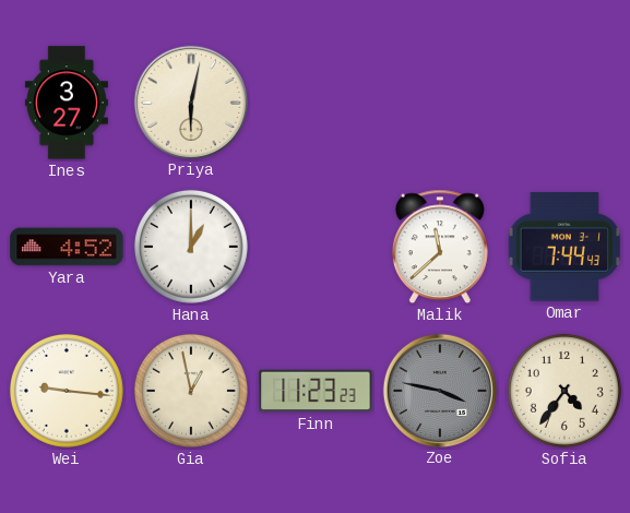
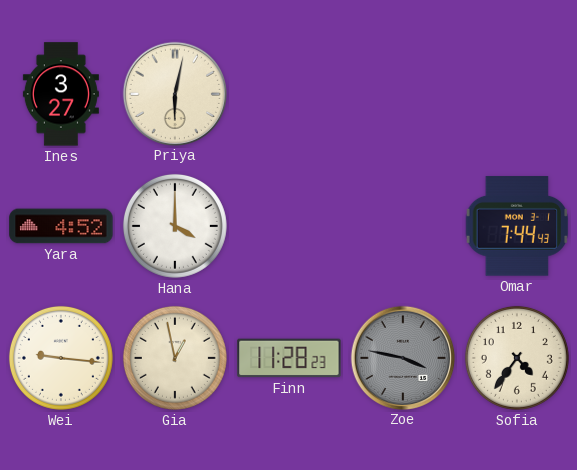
Hana: 1:00 -> 4:00 (175, 226)
Malik: 11:38 -> none (440, 247)
Finn: 11:23 -> 11:28 (289, 358)
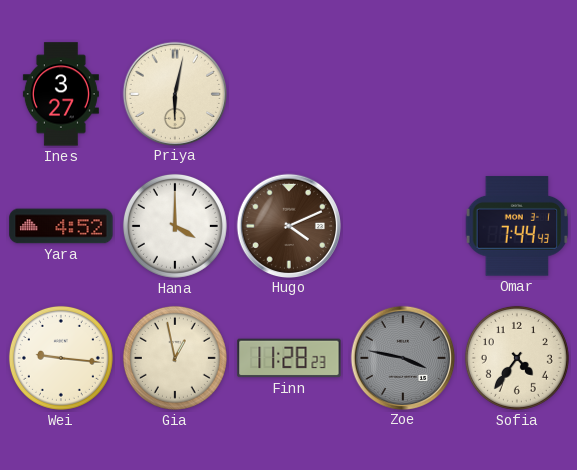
Hugo: none -> 4:11 (288, 225)
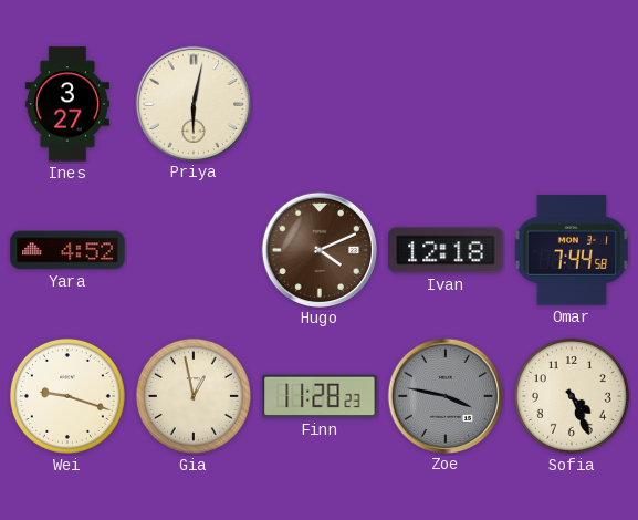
Hana: 4:00 -> none (175, 226)
Ivan: none -> 12:18 (446, 250)
Omar: 7:44:43 -> 7:44:58 (572, 250)
Wei: 9:16 -> 9:18 (67, 396)
Sofia: 4:36 -> 4:26 (572, 396)
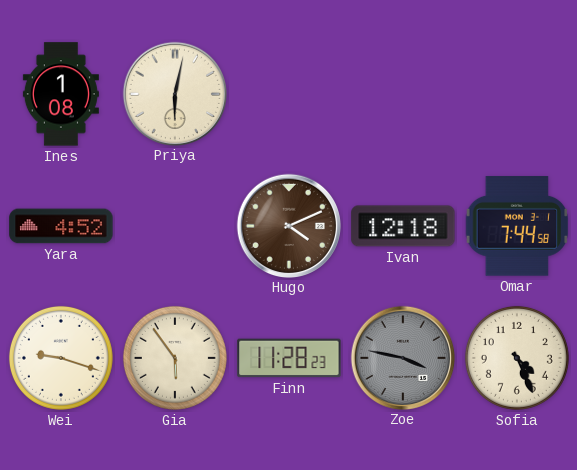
Ines: 3:27 -> 1:08 (61, 94)
Gia: 12:58 -> 5:54 (175, 358)
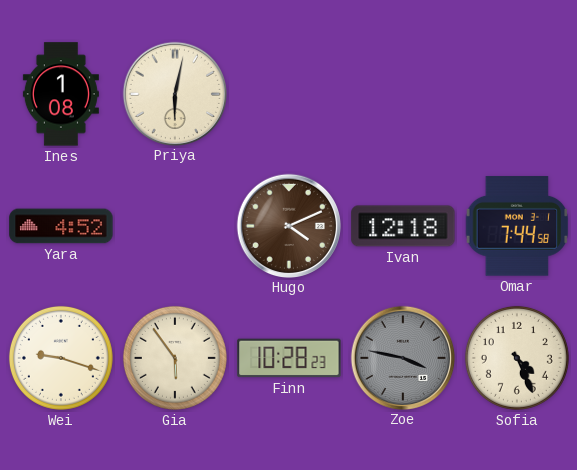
Finn: 11:28 -> 10:28 (289, 358)
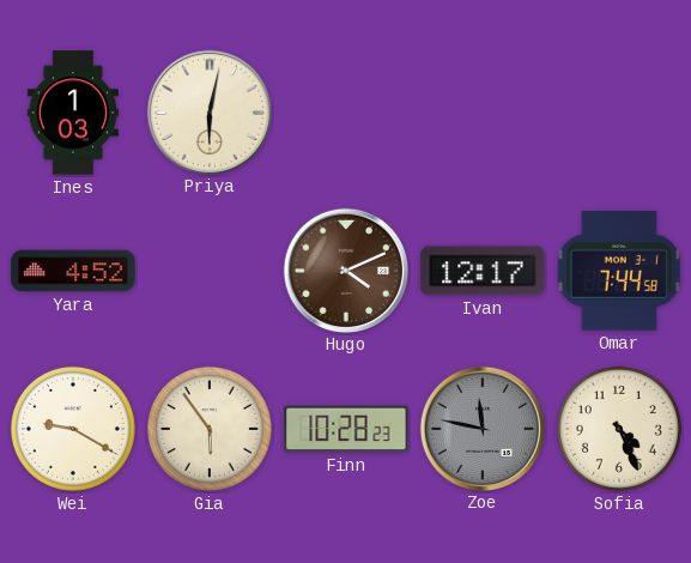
Ines: 1:08 -> 1:03 (73, 113)
Ivan: 12:18 -> 12:17 (483, 271)
Wei: 9:18 -> 9:20 (73, 429)
Zoe: 3:47 -> 11:47 (481, 428)
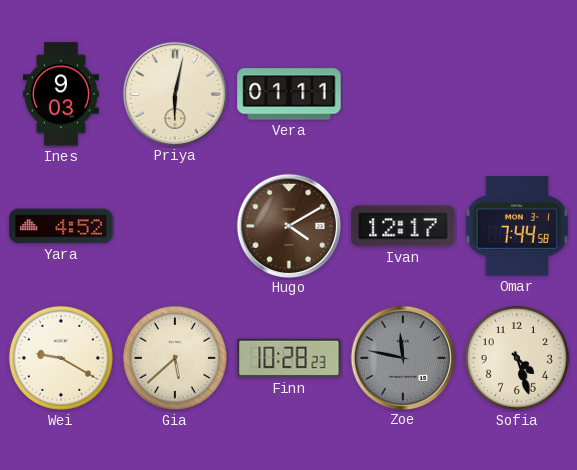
Ines: 1:03 -> 9:03 (61, 94)
Vera: none -> 01:11 (289, 94)
Hugo: 4:11 -> 4:10 (288, 225)
Gia: 5:54 -> 5:38 (175, 358)
Sofia: 4:26 -> 4:27 (517, 358)
